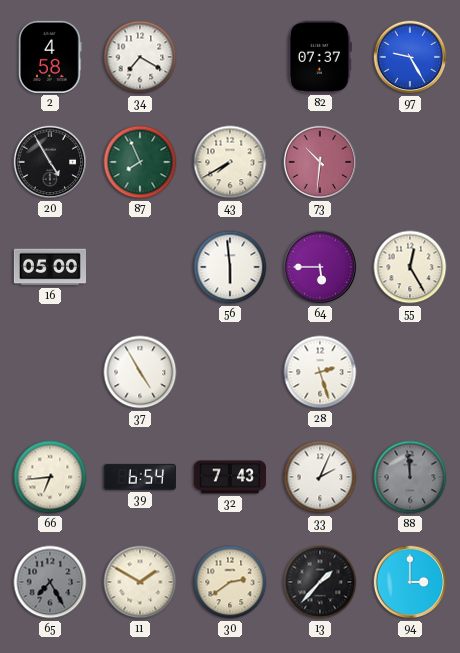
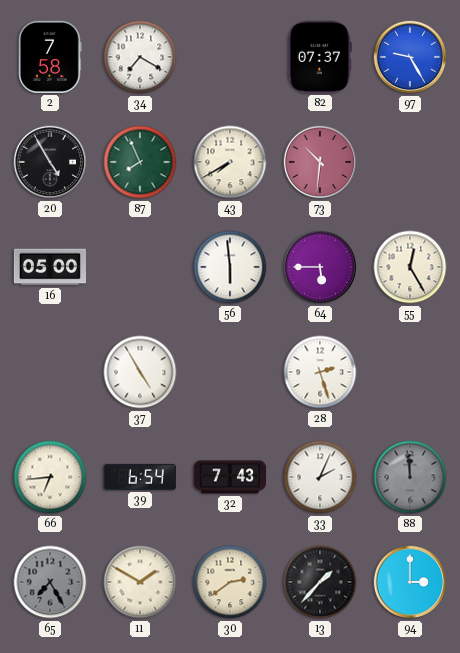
2: 4:58 -> 7:58 (50, 57)
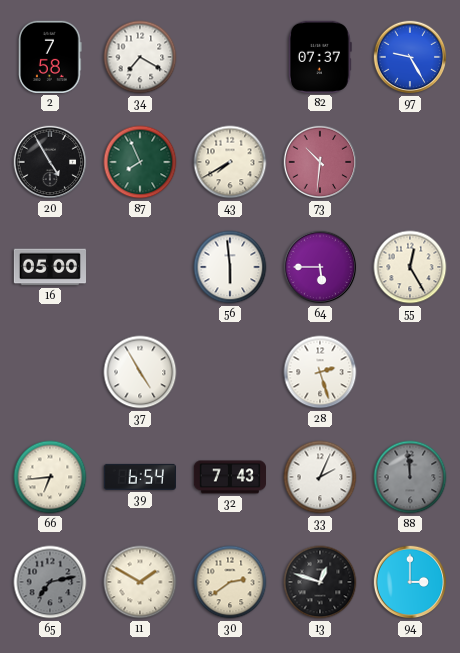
65: 7:25 -> 7:13 (50, 582)
13: 1:37 -> 12:48 (320, 582)
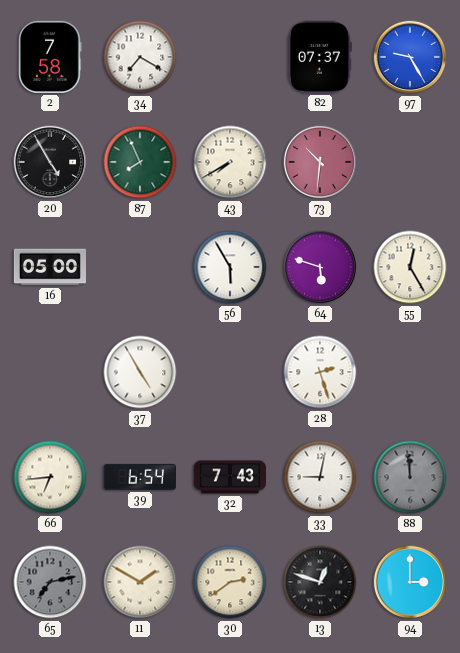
56: 5:59 -> 5:55 (230, 267)
64: 5:45 -> 5:48 (320, 267)
33: 2:04 -> 9:02 (320, 477)
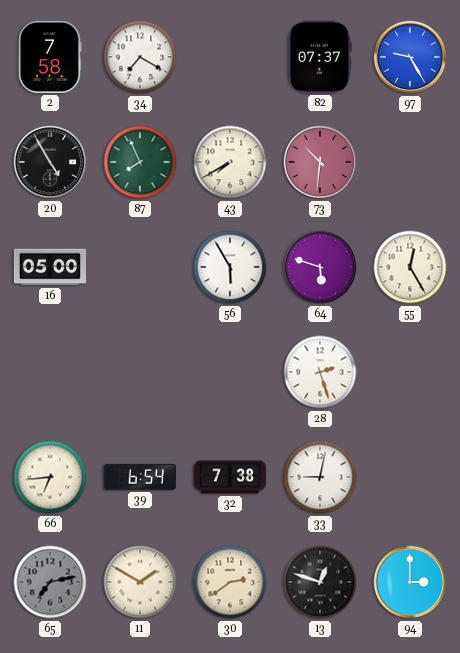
37: 4:55 -> none (140, 372)
32: 7:43 -> 7:38 (229, 477)
88: 11:59 -> none (410, 477)
